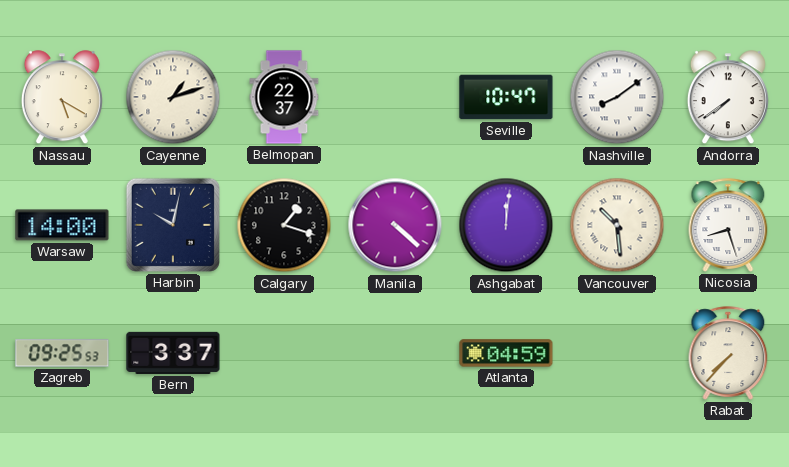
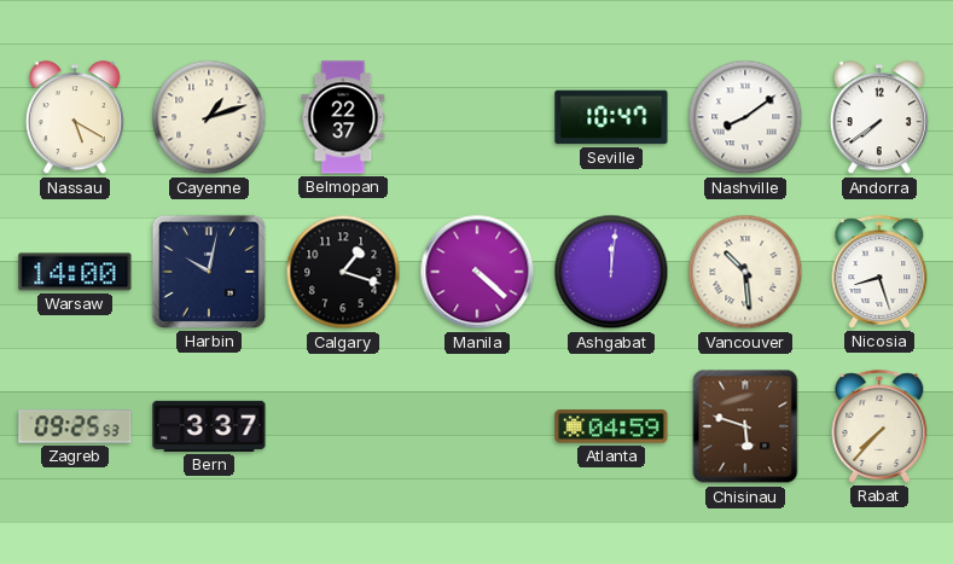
Chisinau: none -> 5:48 (745, 426)
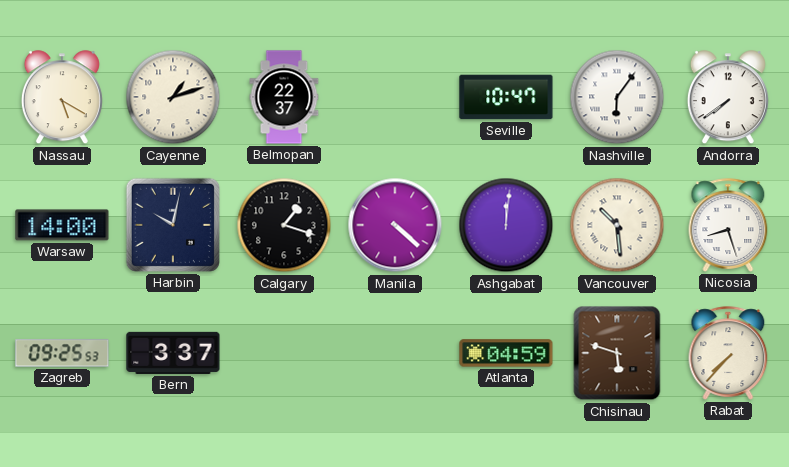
Nashville: 8:09 -> 6:06 (617, 97)
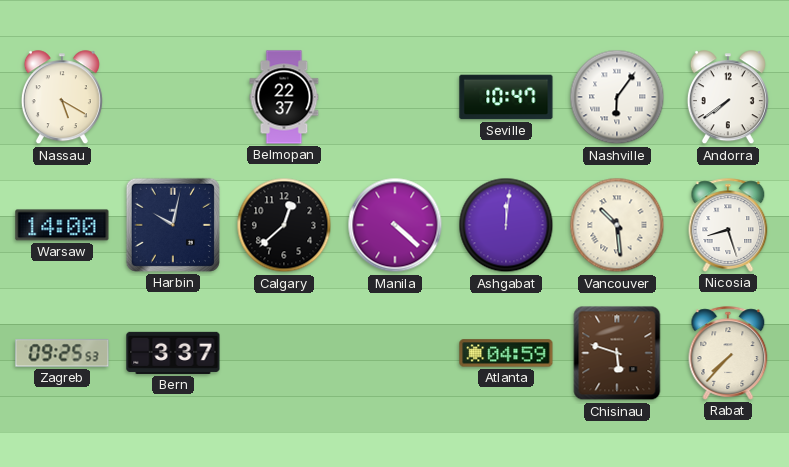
Cayenne: 1:12 -> none (173, 97)
Calgary: 1:18 -> 12:38 (284, 225)
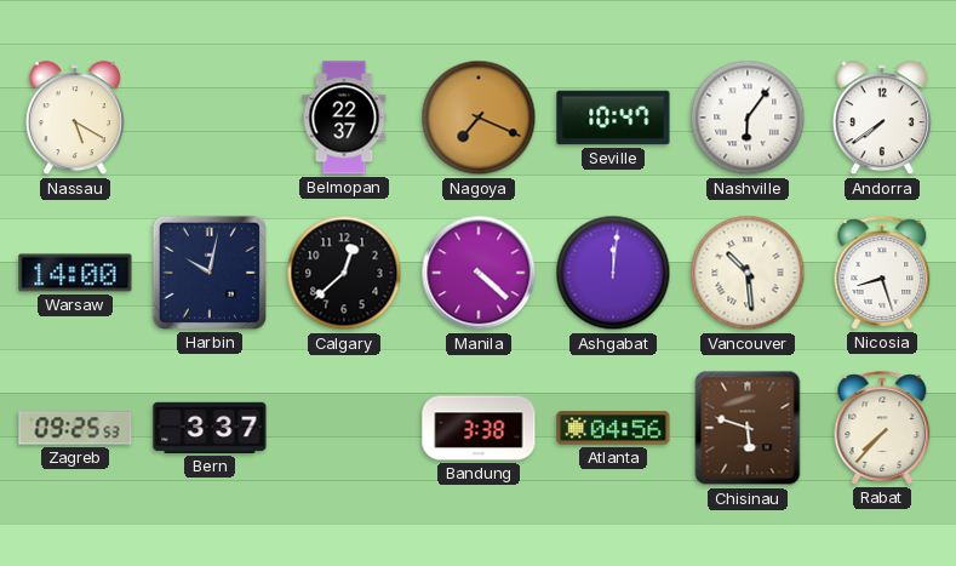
Nagoya: none -> 7:19 (479, 118)
Bandung: none -> 3:38 (479, 428)
Atlanta: 04:59 -> 04:56 (613, 428)
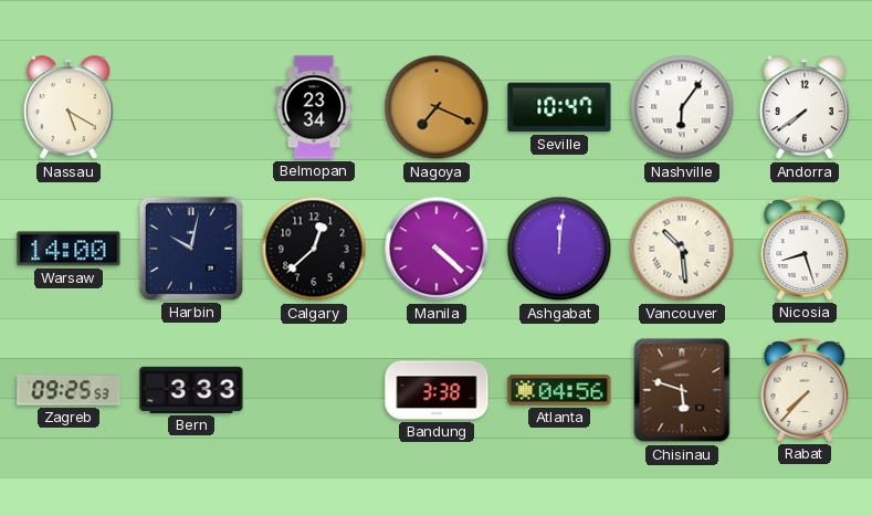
Belmopan: 22:37 -> 23:34 (314, 107)
Bern: 3:37 -> 3:33 (191, 390)
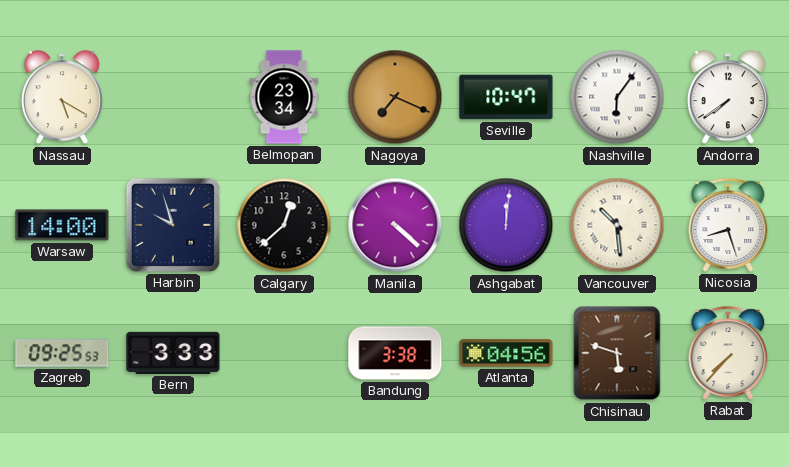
Harbin: 10:02 -> 9:57 (173, 225)
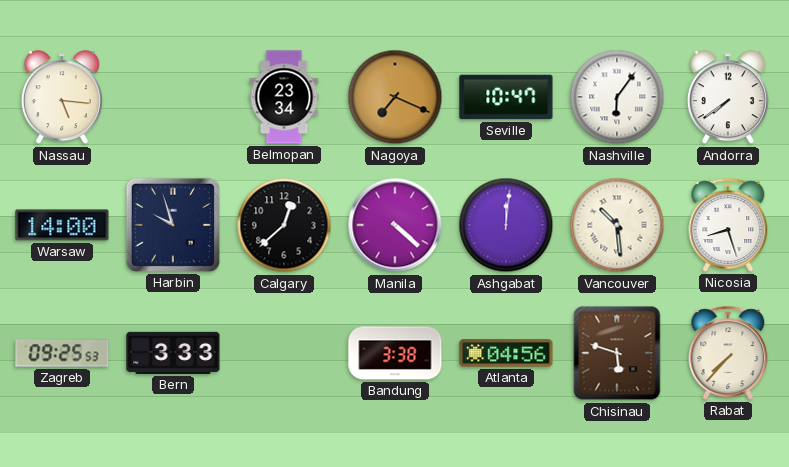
Nassau: 5:20 -> 5:16 (62, 98)
